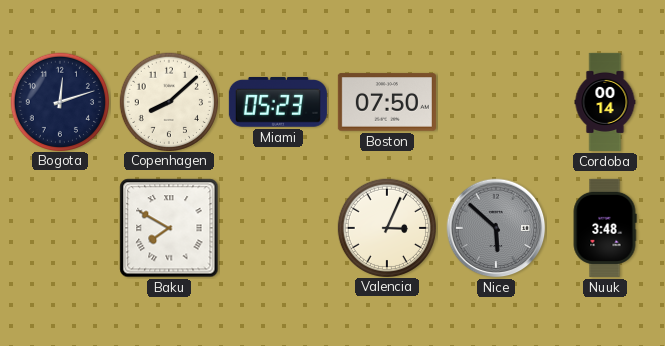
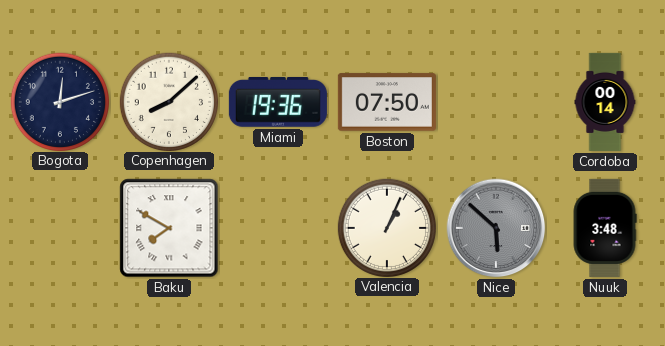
Miami: 05:23 -> 19:36 (278, 103)
Valencia: 3:04 -> 1:04 (386, 227)
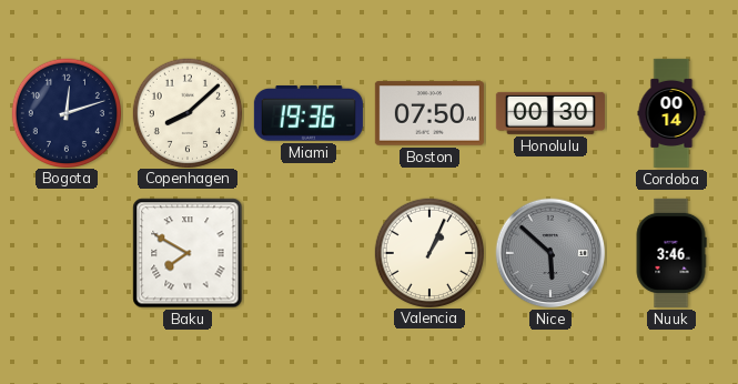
Honolulu: none -> 00:30 (550, 113)
Nuuk: 3:48 -> 3:46 (671, 253)
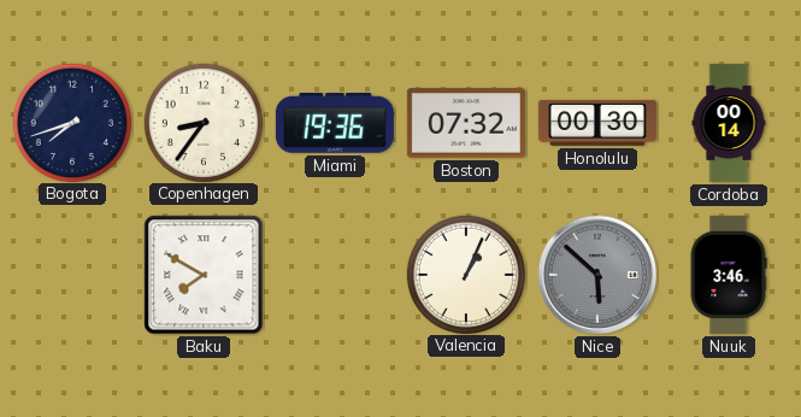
Bogota: 12:12 -> 7:42 (71, 122)
Copenhagen: 8:08 -> 8:36 (202, 122)
Boston: 07:50 -> 07:32 (466, 123)
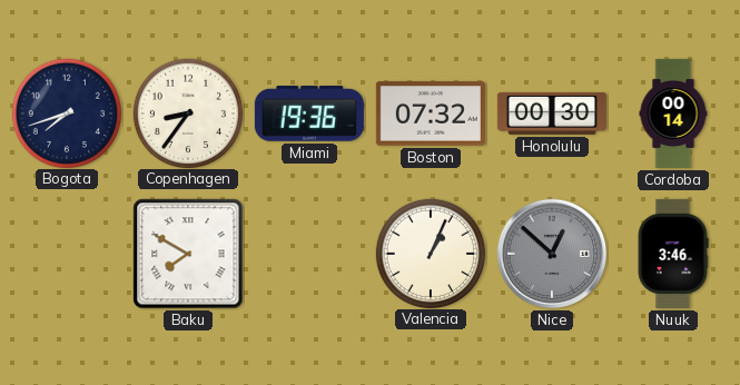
Nice: 5:52 -> 12:52 (552, 254)
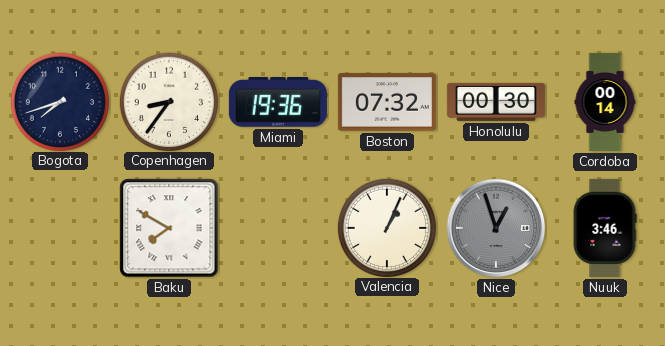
Nice: 12:52 -> 12:57 (496, 228)
